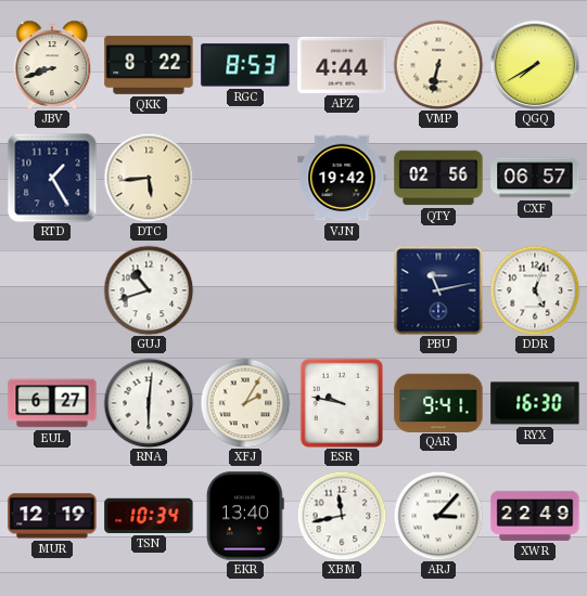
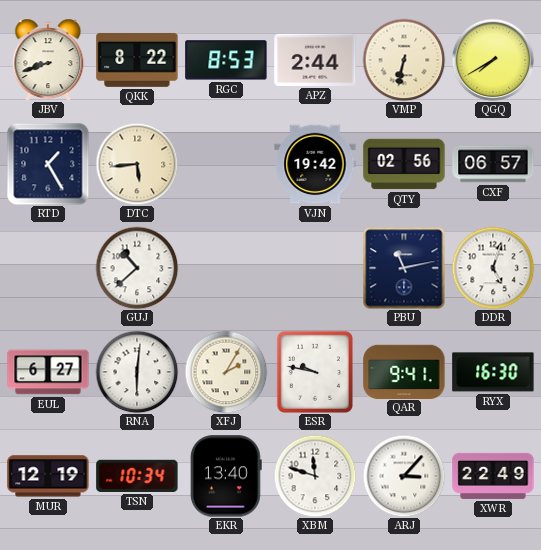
APZ: 4:44 -> 2:44 (315, 60)
GUJ: 10:42 -> 10:38 (137, 268)
XBM: 11:43 -> 11:48 (315, 476)
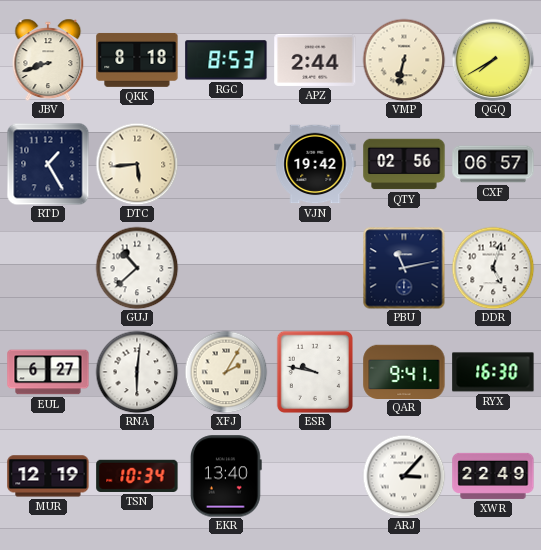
QKK: 8:22 -> 8:18 (137, 60)
XBM: 11:48 -> none (315, 476)
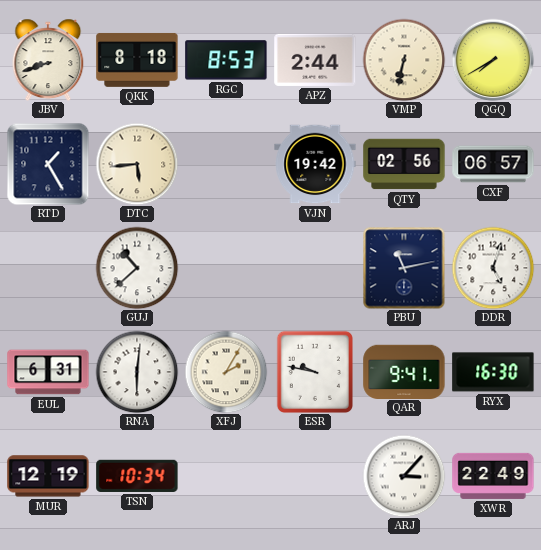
EUL: 6:27 -> 6:31 (48, 372)
EKR: 13:40 -> none (226, 476)
